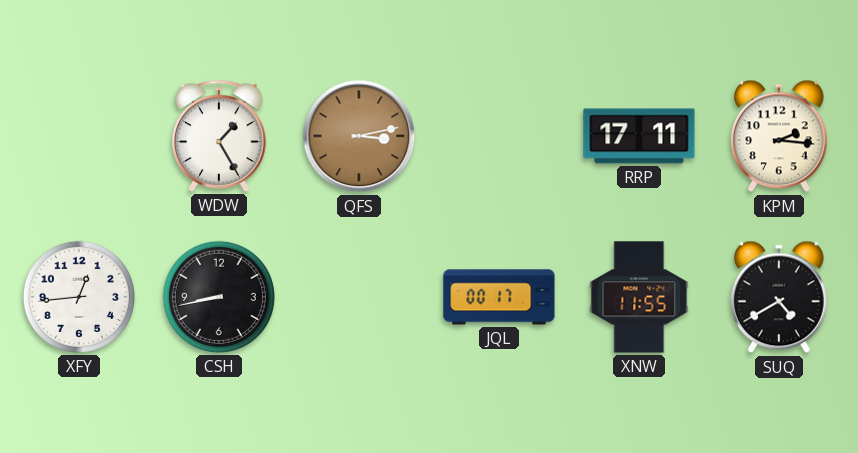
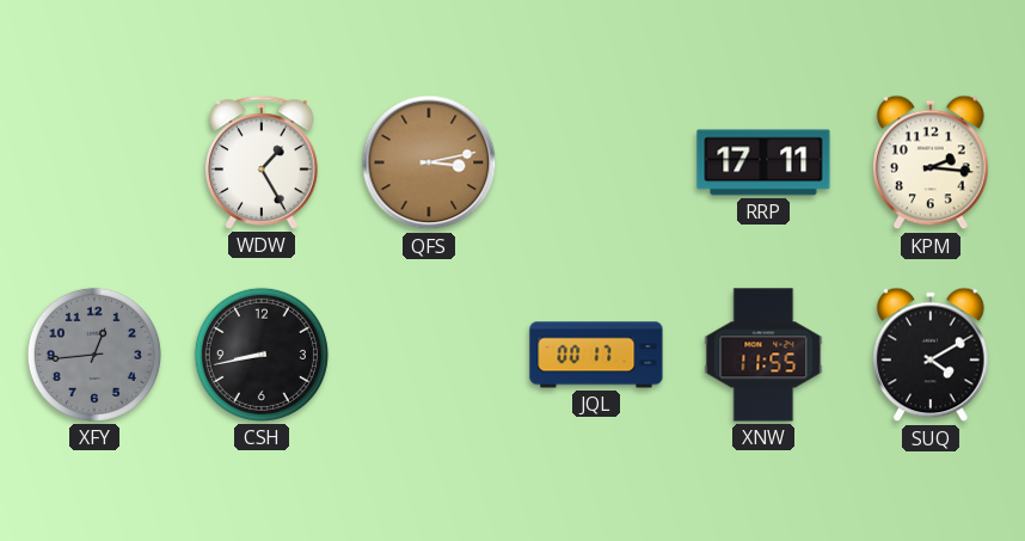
XFY dial: white -> grey (94, 355)
SUQ: 4:40 -> 4:10 (932, 355)
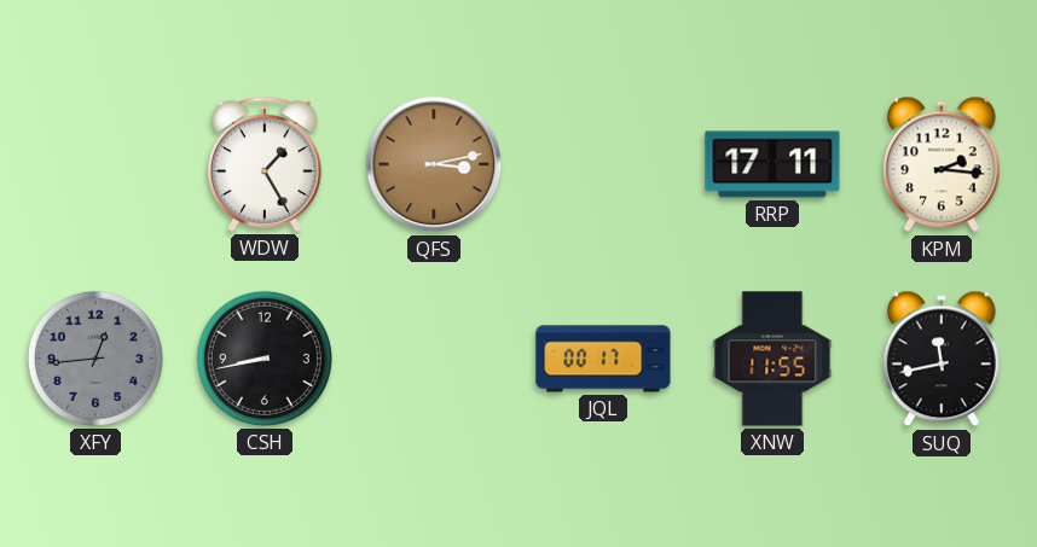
SUQ: 4:10 -> 11:43 (943, 359)
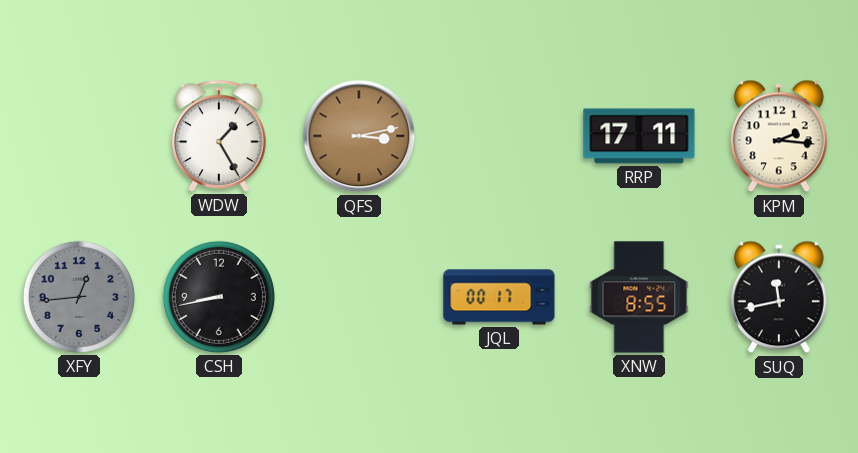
XNW: 11:55 -> 8:55 (639, 297)
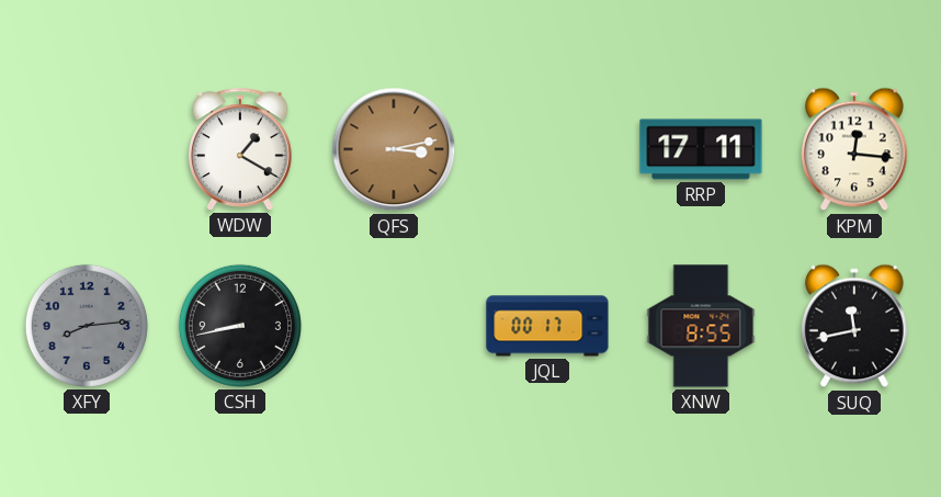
WDW: 1:25 -> 1:20 (241, 149)
KPM: 2:16 -> 12:16 (855, 149)
XFY: 12:44 -> 8:14 (87, 326)
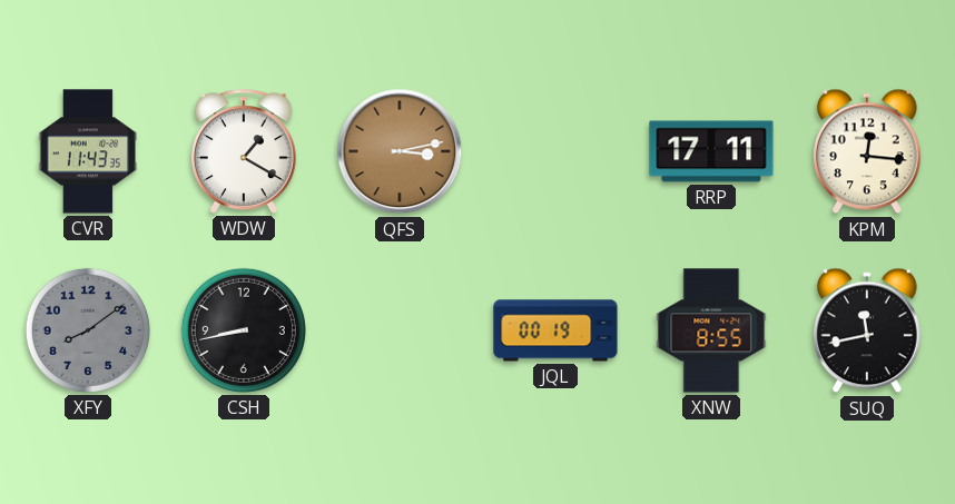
CVR: none -> 11:43 (87, 151)
XFY: 8:14 -> 8:09 (88, 330)
JQL: 00:17 -> 00:19 (555, 330)
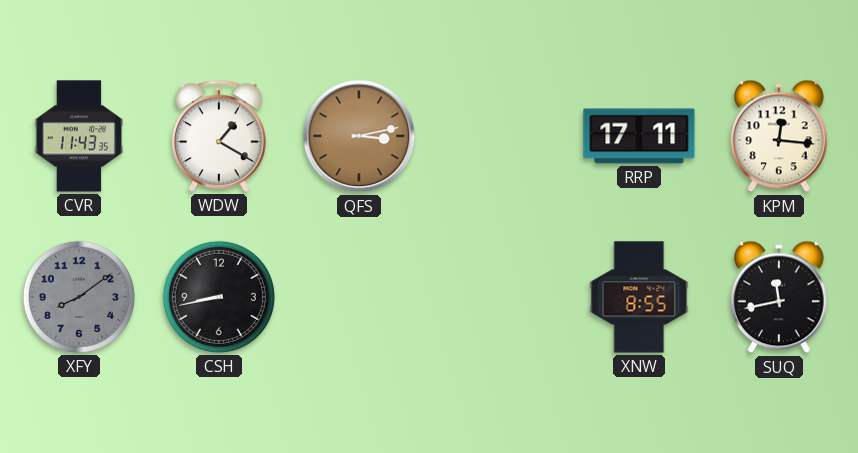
JQL: 00:19 -> none (555, 330)
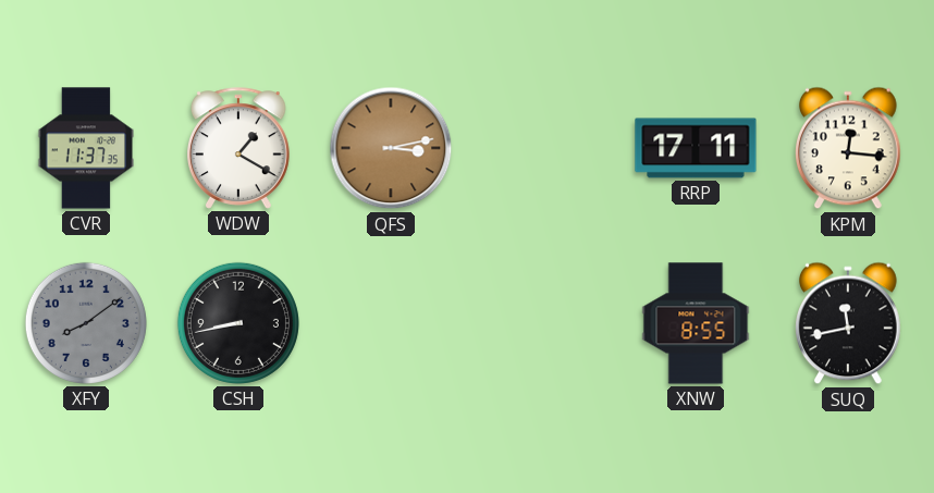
CVR: 11:43 -> 11:37 (85, 148)
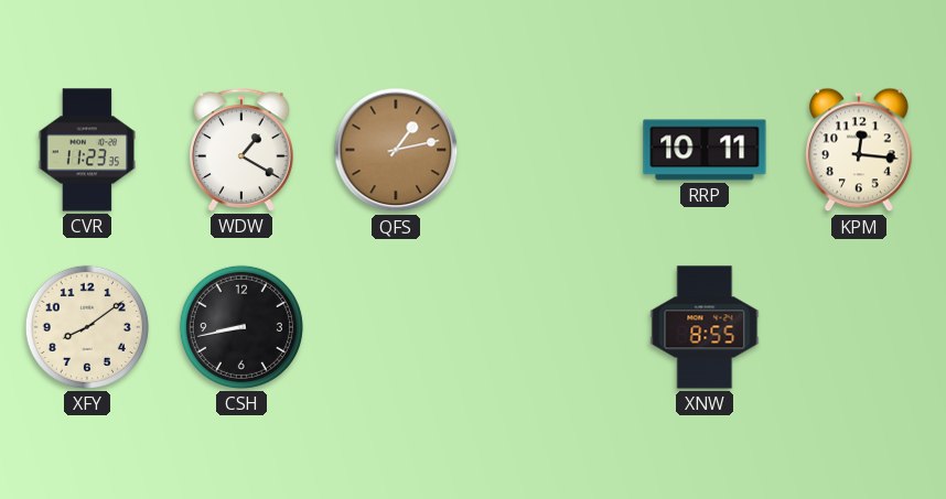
CVR: 11:37 -> 11:23 (86, 150)
QFS: 3:13 -> 1:13 (396, 150)
RRP: 17:11 -> 10:11 (705, 150)
XFY dial: grey -> cream (87, 327)
SUQ: 11:43 -> none (849, 323)
